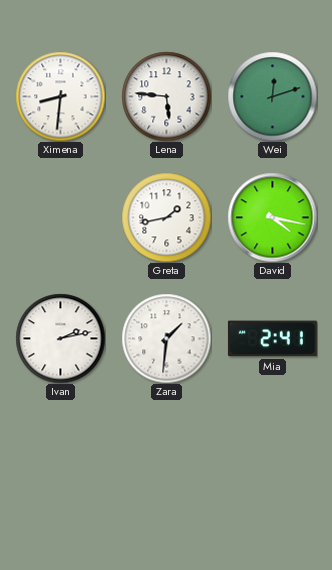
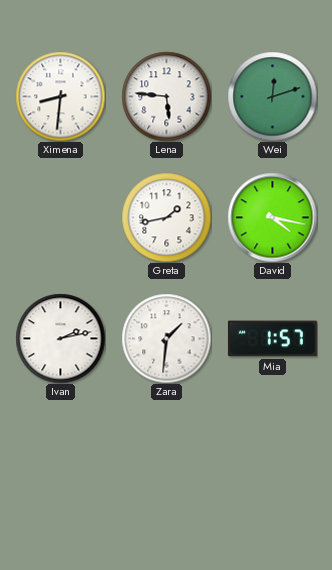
Mia: 2:41 -> 1:57 (272, 339)
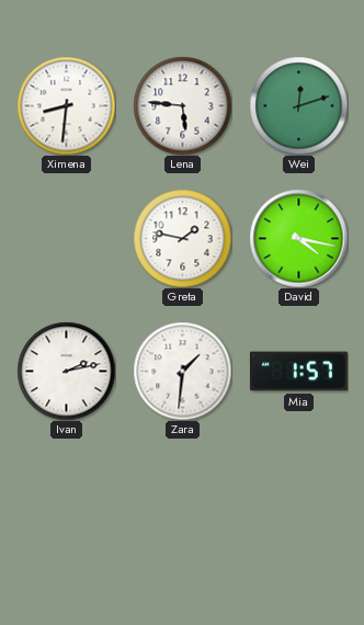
Greta: 1:43 -> 1:47 (182, 238)
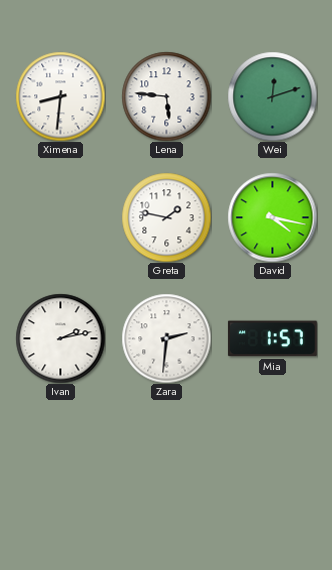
Zara: 1:31 -> 2:31 (166, 338)
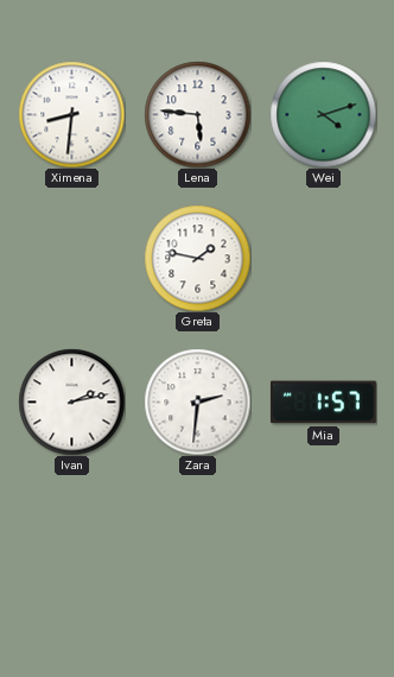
Wei: 12:12 -> 4:12 (323, 114)
David: 4:17 -> none (272, 217)
